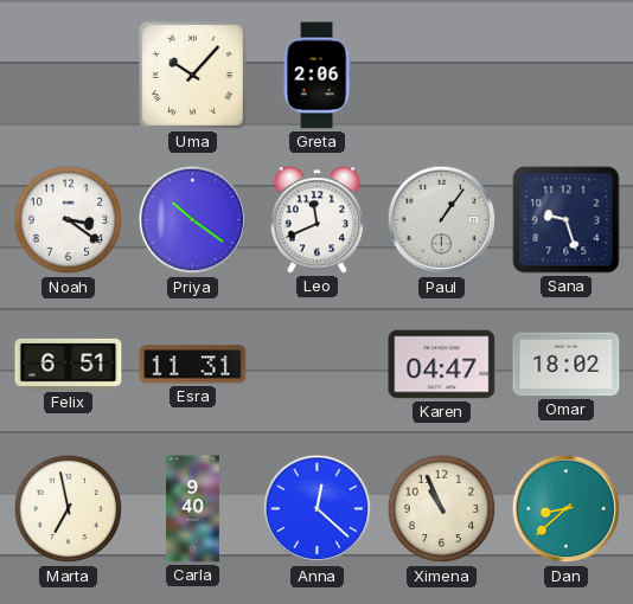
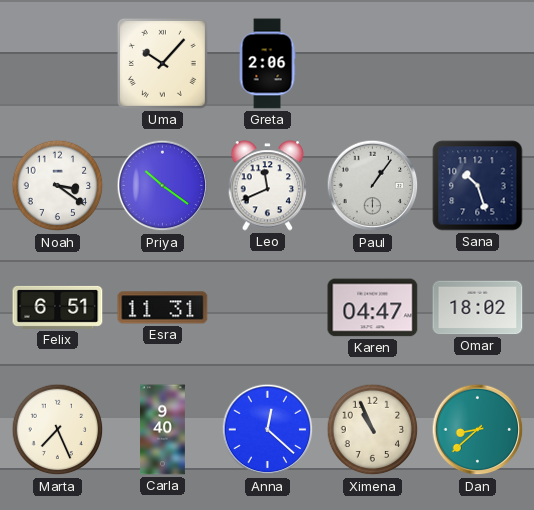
Sana: 9:27 -> 10:27 (478, 186)
Marta: 6:58 -> 7:26 (58, 430)
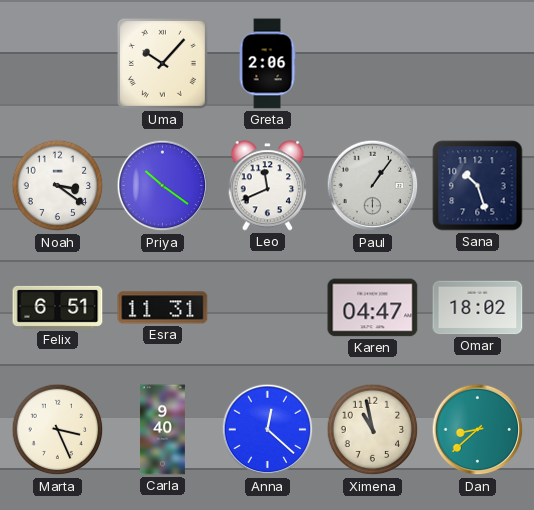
Marta: 7:26 -> 3:26 (58, 430)
Ximena: 10:56 -> 10:58 (373, 430)
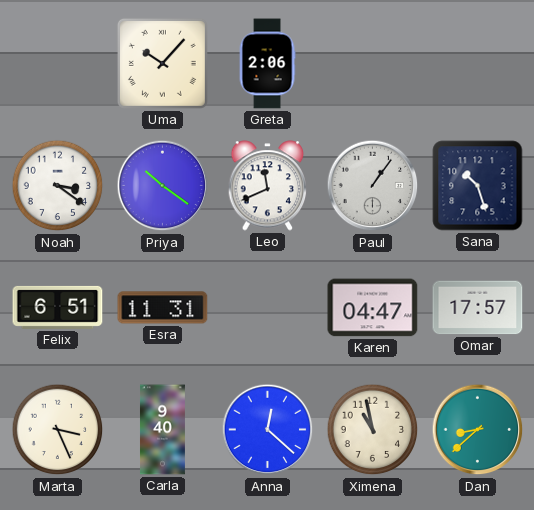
Omar: 18:02 -> 17:57 (478, 308)
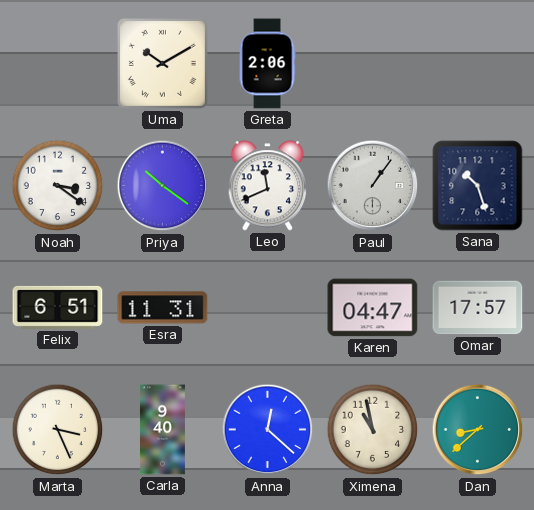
Uma: 10:07 -> 10:10 (162, 63)
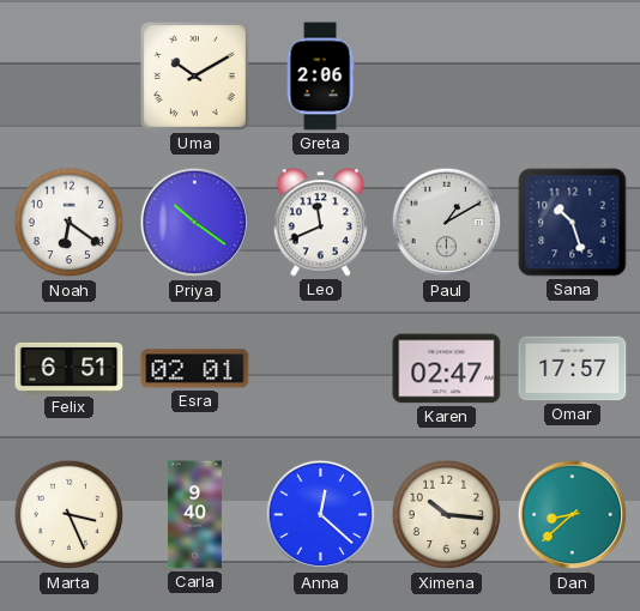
Noah: 3:21 -> 6:21 (70, 223)
Paul: 1:06 -> 1:10 (447, 223)
Esra: 11:31 -> 02:01 (195, 369)
Karen: 04:47 -> 02:47 (447, 369)
Ximena: 10:58 -> 10:16 (447, 515)
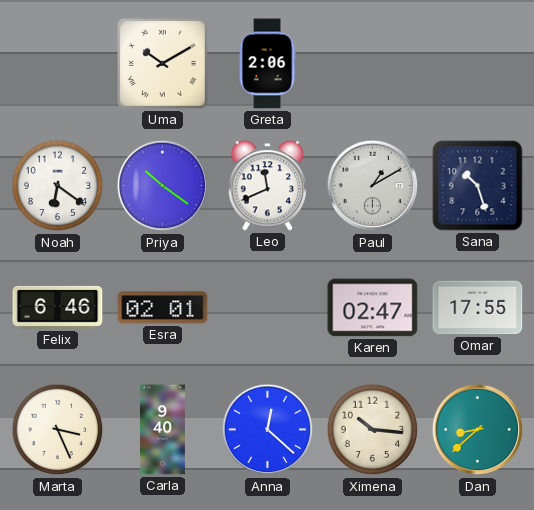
Felix: 6:51 -> 6:46 (58, 307)
Omar: 17:57 -> 17:55 (478, 308)
